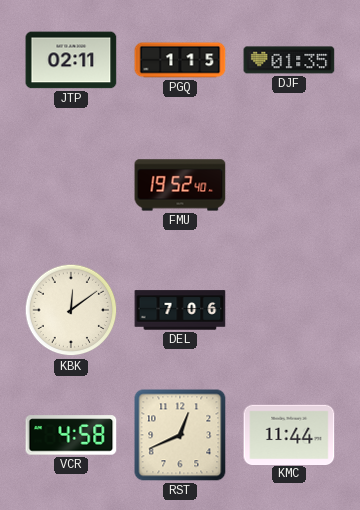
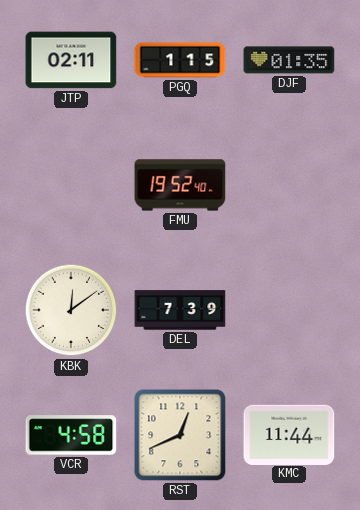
DEL: 7:06 -> 7:39 (180, 310)
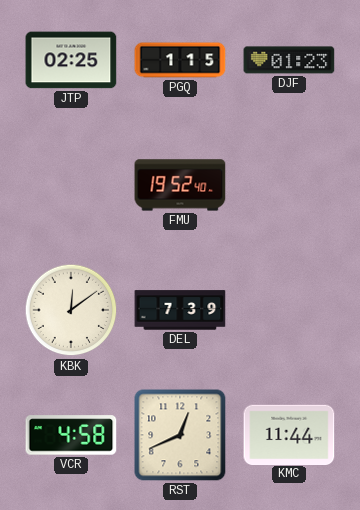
JTP: 02:11 -> 02:25 (71, 60)
DJF: 01:35 -> 01:23 (289, 60)
